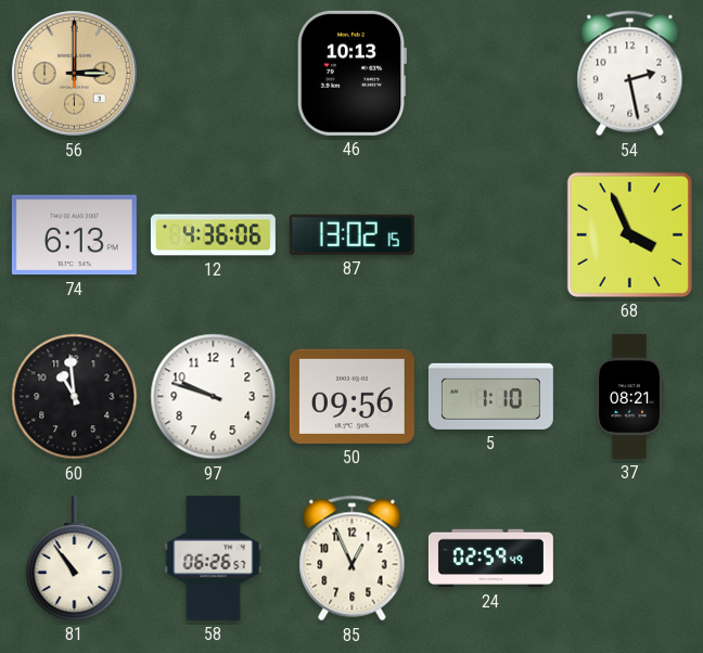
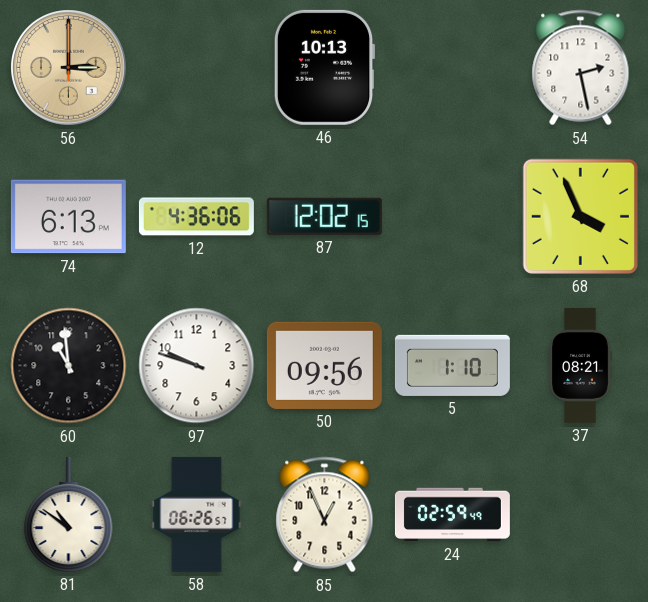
87: 13:02 -> 12:02 (324, 216)
81: 10:54 -> 10:51 (69, 514)
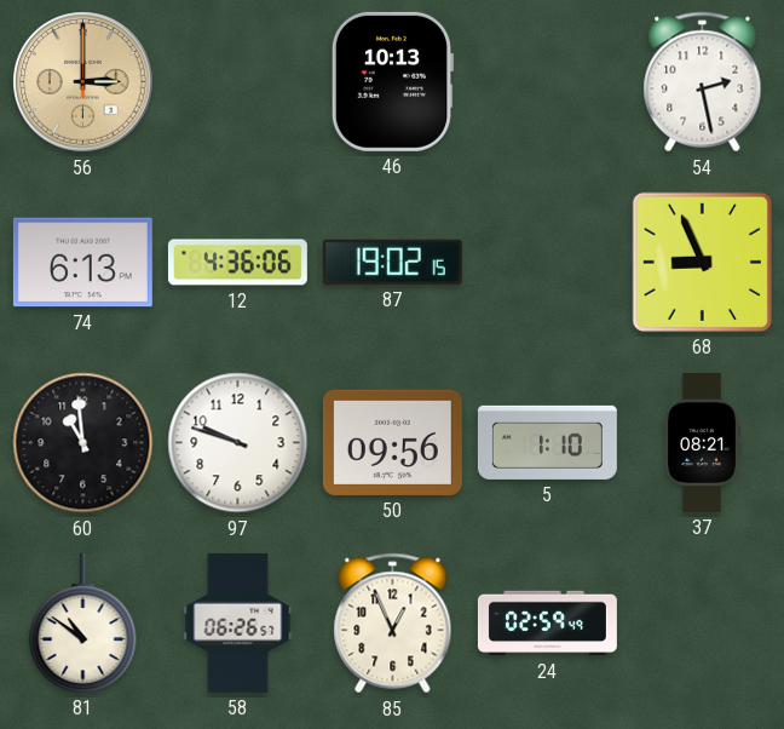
87: 12:02 -> 19:02 (392, 262)
68: 3:56 -> 8:56 (702, 262)
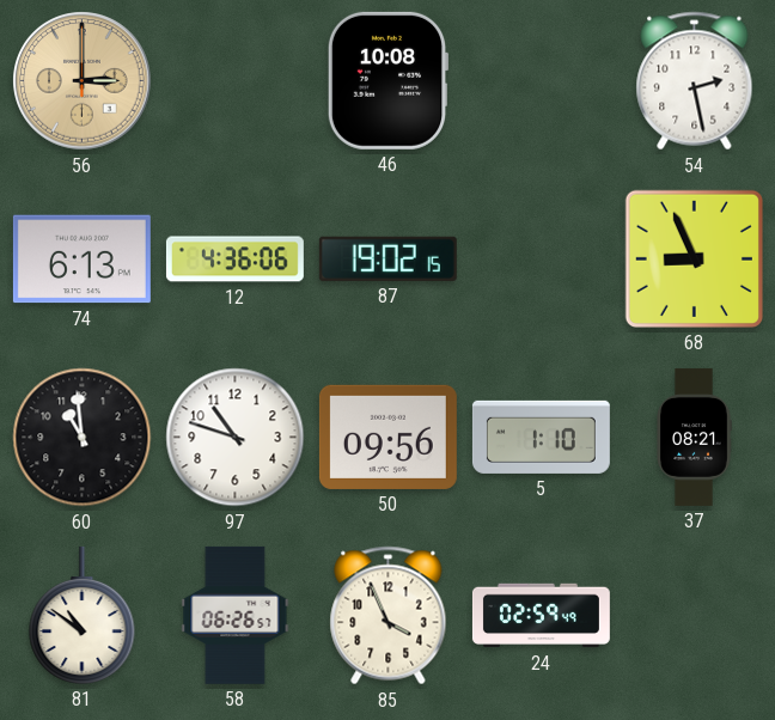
46: 10:13 -> 10:08 (388, 80)
97: 9:48 -> 10:48 (236, 438)
85: 12:56 -> 3:56 (389, 616)
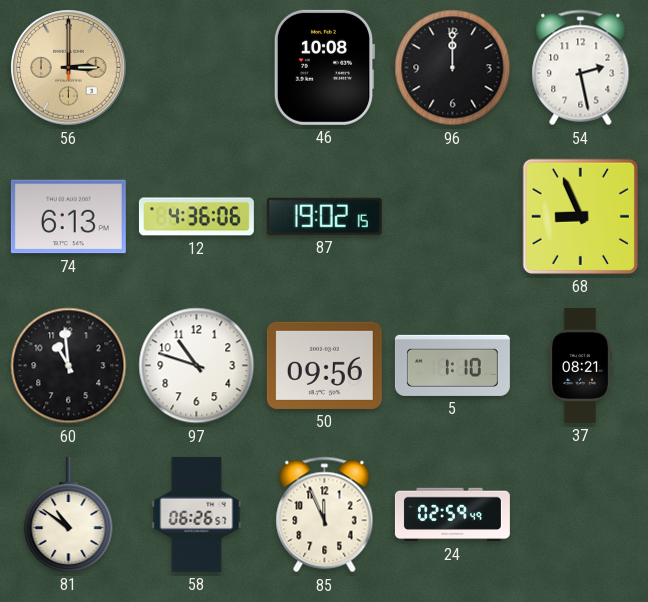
96: none -> 12:00 (453, 68)
85: 3:56 -> 11:56 (325, 515)
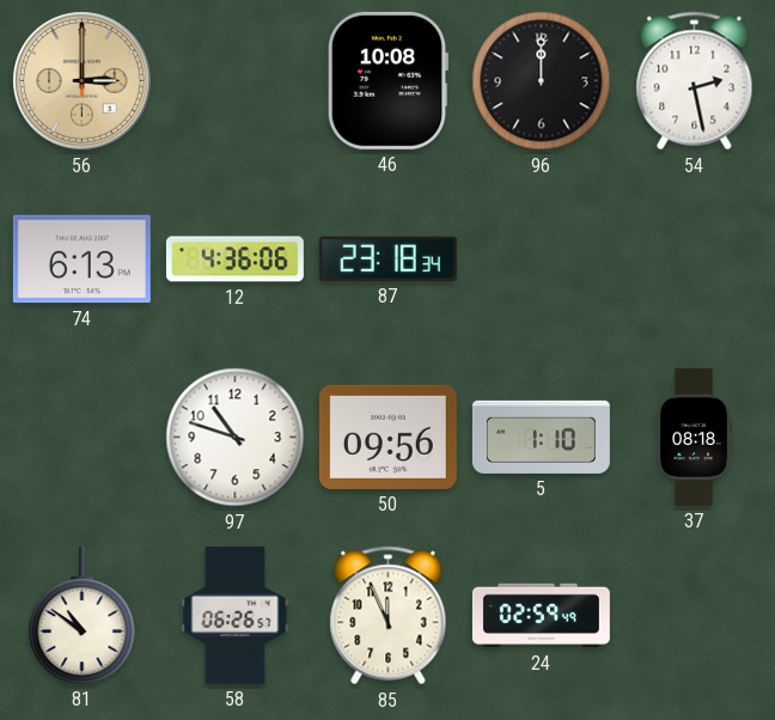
87: 19:02 -> 23:18 (388, 258)
68: 8:56 -> none (580, 216)
60: 10:59 -> none (69, 366)
37: 08:21 -> 08:18 (694, 437)
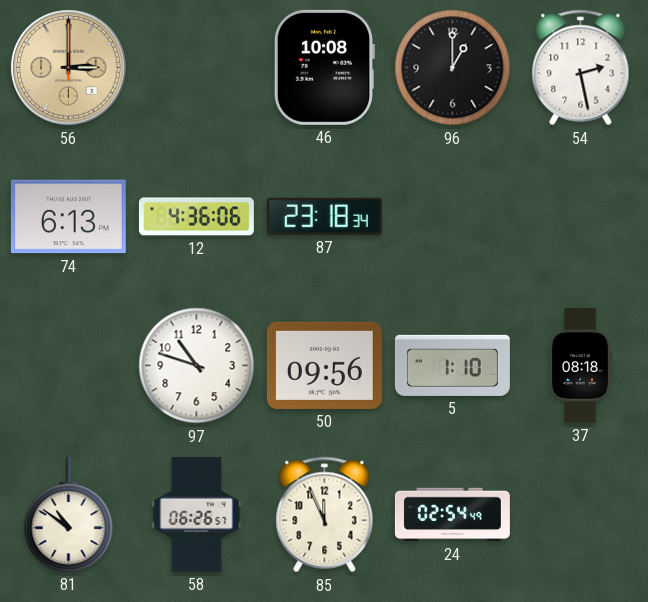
96: 12:00 -> 1:00 (453, 68)
24: 02:59 -> 02:54 (452, 515)
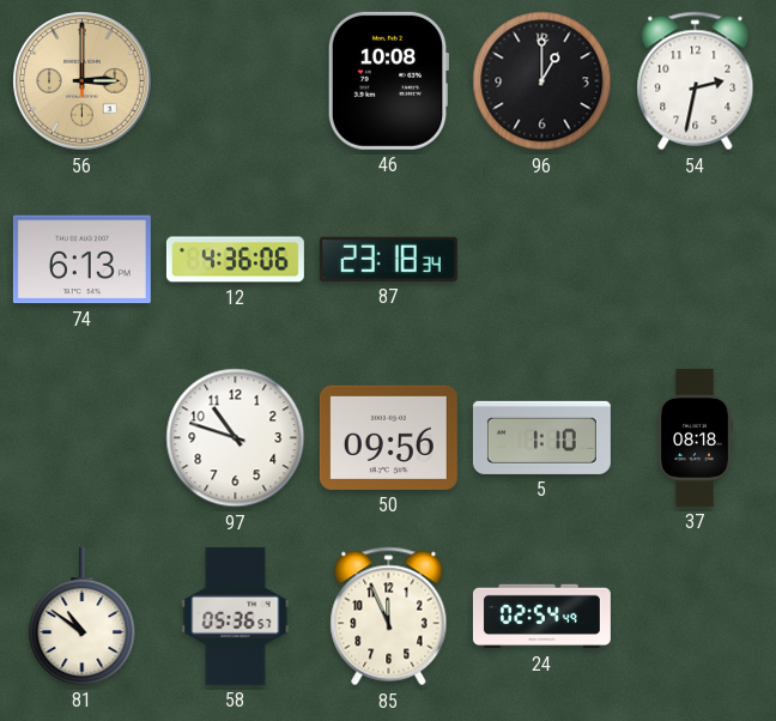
54: 2:28 -> 2:32 (696, 81)
58: 06:26 -> 05:36 (236, 616)
